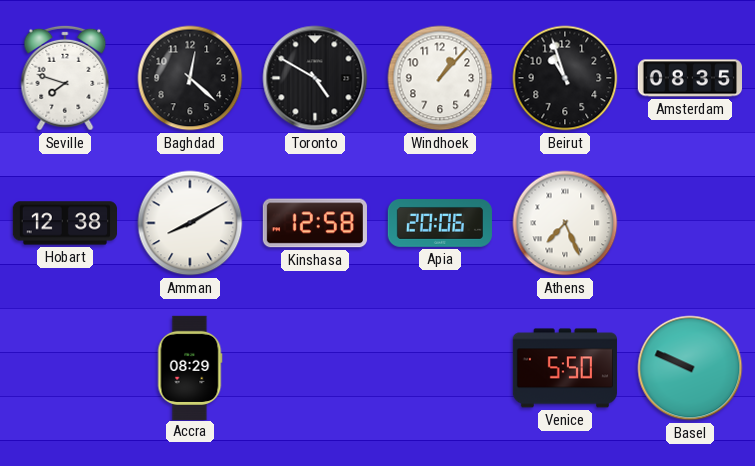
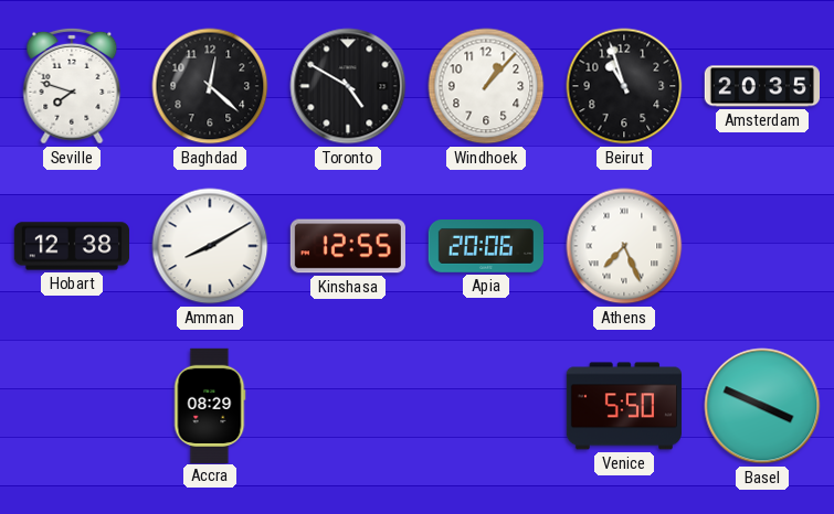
Amsterdam: 08:35 -> 20:35 (761, 86)
Kinshasa: 12:58 -> 12:55 (348, 246)
Basel: 9:49 -> 3:49 (762, 406)
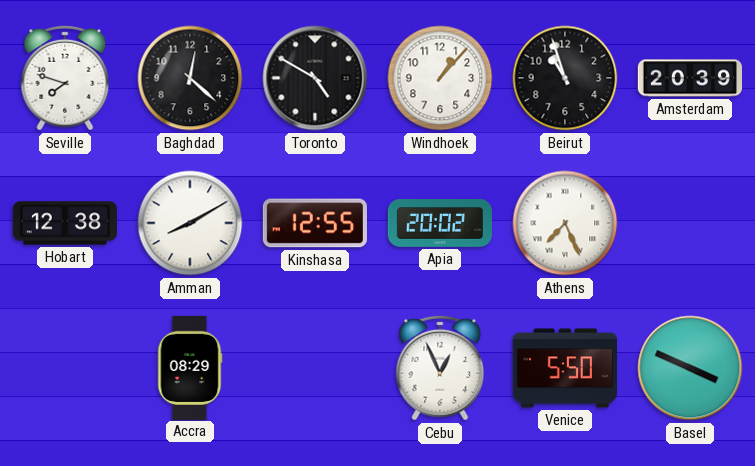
Amsterdam: 20:35 -> 20:39 (689, 78)
Apia: 20:06 -> 20:02 (439, 224)
Cebu: none -> 12:56 (440, 368)
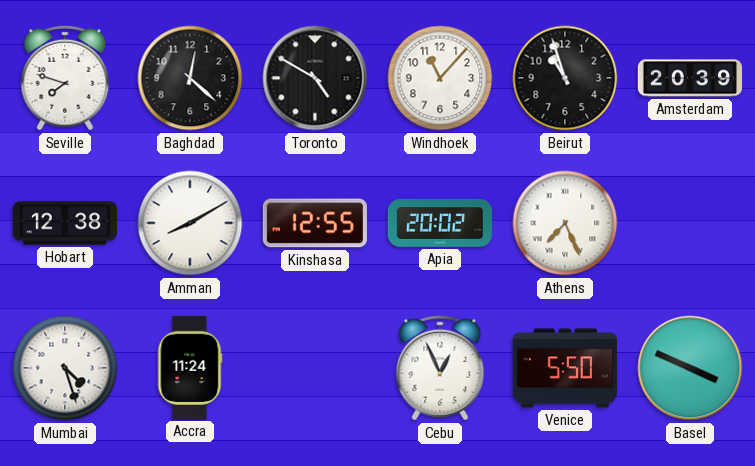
Windhoek: 1:07 -> 11:07 (440, 78)
Mumbai: none -> 4:27 (65, 368)
Accra: 08:29 -> 11:24 (190, 367)
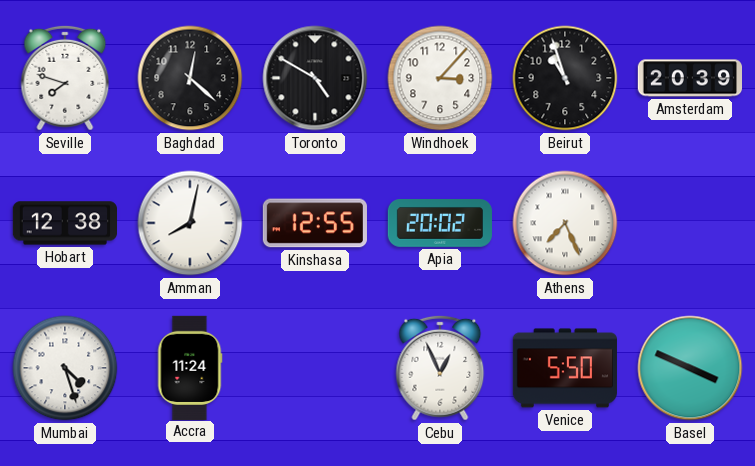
Windhoek: 11:07 -> 3:07 (440, 78)
Amman: 8:10 -> 8:02 (190, 223)
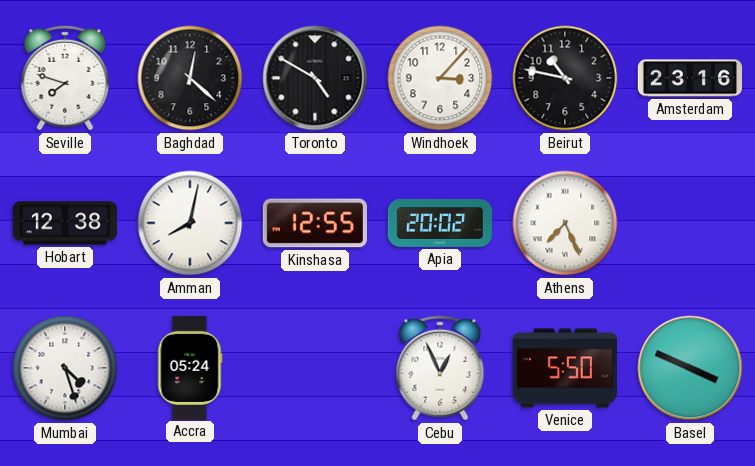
Beirut: 10:57 -> 10:47 (565, 78)
Amsterdam: 20:39 -> 23:16 (689, 78)
Accra: 11:24 -> 05:24 (190, 367)
